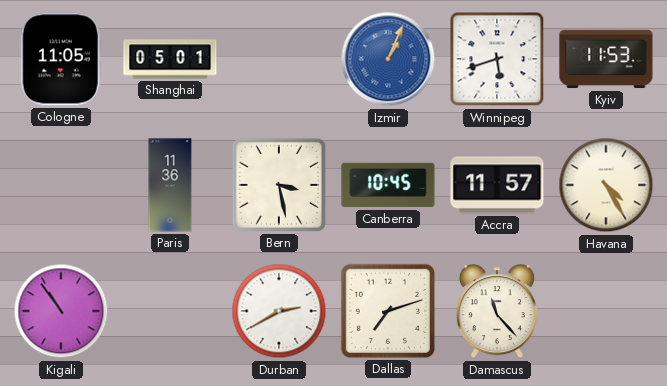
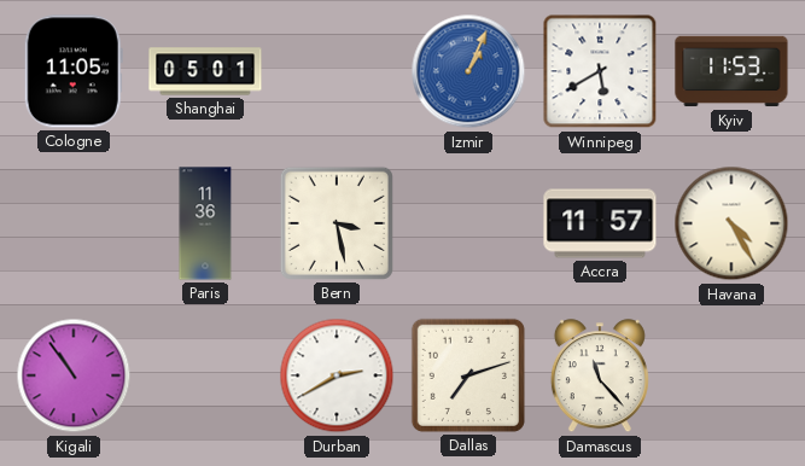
Winnipeg: 5:42 -> 5:40 (600, 71)
Canberra: 10:45 -> none (388, 185)
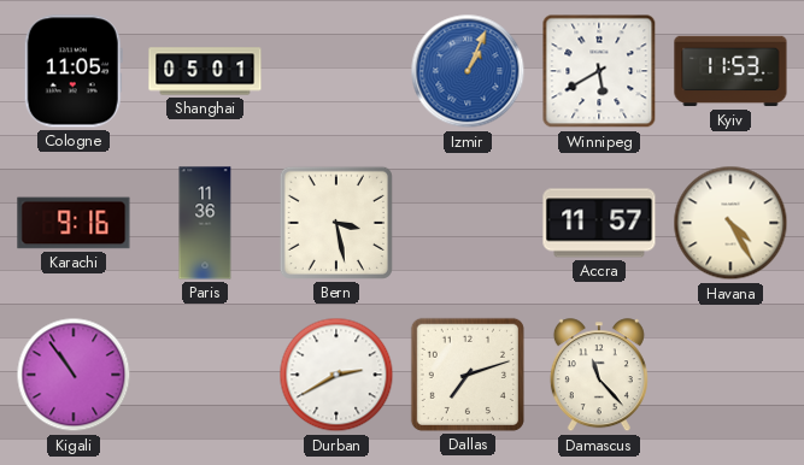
Karachi: none -> 9:16 (74, 223)
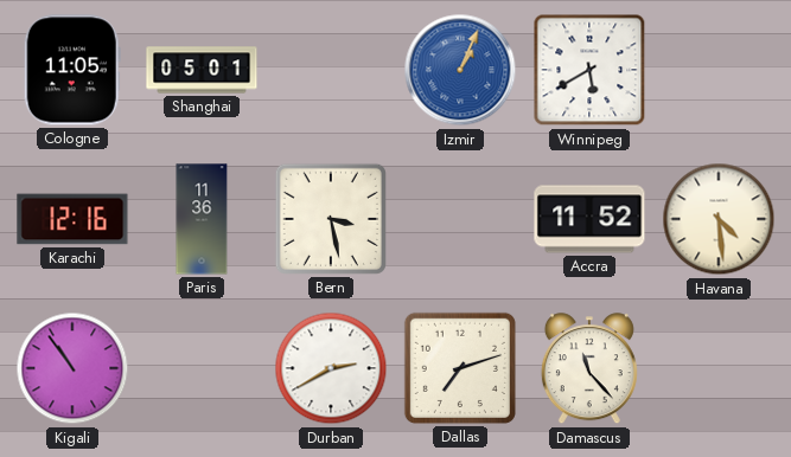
Kyiv: 11:53 -> none (730, 71)
Karachi: 9:16 -> 12:16 (72, 219)
Accra: 11:57 -> 11:52 (589, 219)
Havana: 4:25 -> 4:29 (719, 219)
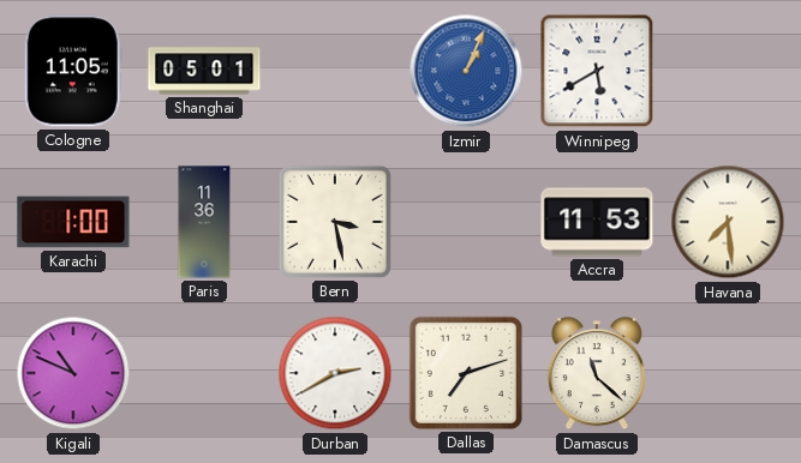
Karachi: 12:16 -> 1:00 (73, 222)
Accra: 11:52 -> 11:53 (597, 222)
Havana: 4:29 -> 7:29 (728, 222)
Kigali: 10:54 -> 10:49 (73, 373)
Damascus: 11:23 -> 11:22 (597, 374)
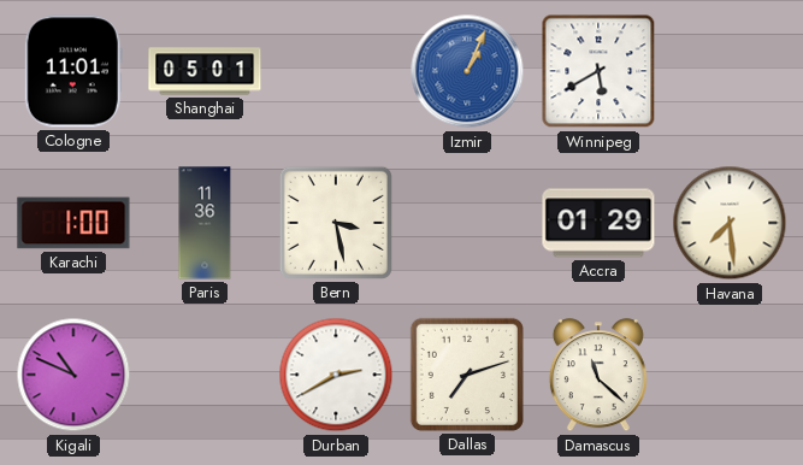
Cologne: 11:05 -> 11:01 (73, 71)
Accra: 11:53 -> 01:29 (598, 223)
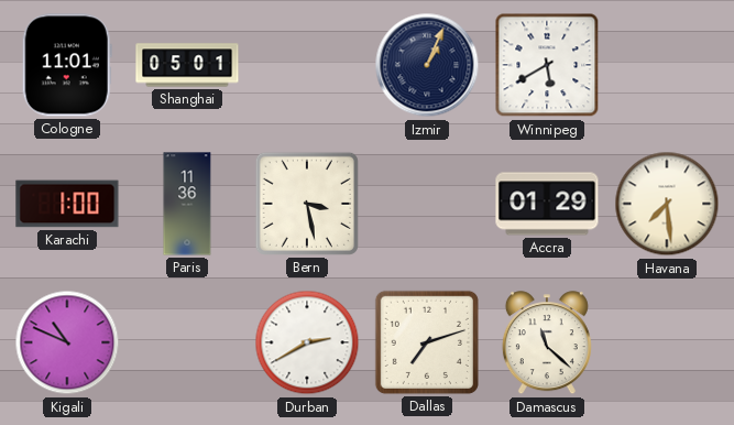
Izmir dial: blue -> navy (427, 65)
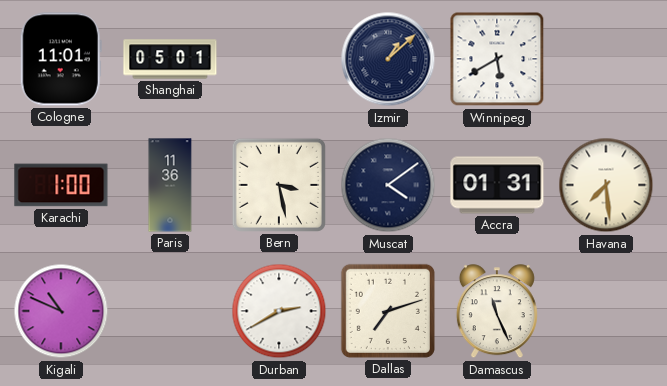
Izmir: 1:04 -> 1:08 (388, 59)
Muscat: none -> 4:09 (388, 185)
Accra: 01:29 -> 01:31 (497, 185)
Damascus: 11:22 -> 11:26 (497, 312)
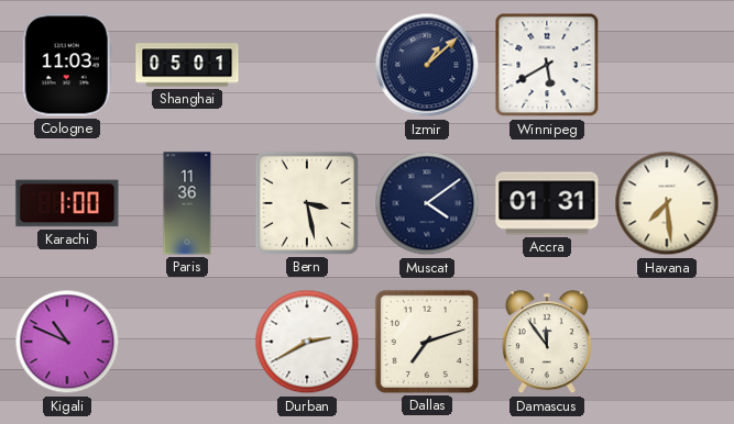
Cologne: 11:01 -> 11:03 (67, 65)
Damascus: 11:26 -> 11:54 (547, 343)
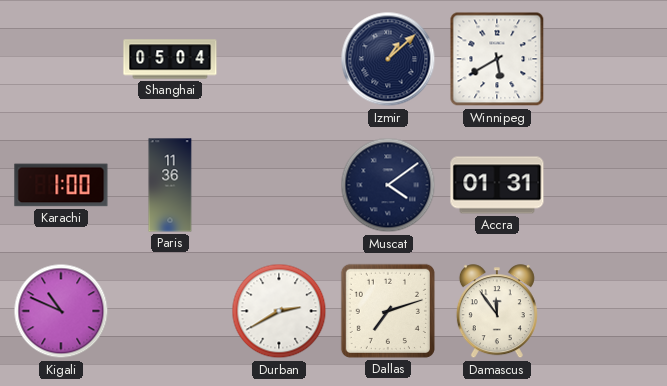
Cologne: 11:03 -> none (67, 65)
Shanghai: 05:01 -> 05:04 (170, 59)
Bern: 3:28 -> none (307, 203)
Havana: 7:29 -> none (667, 203)
